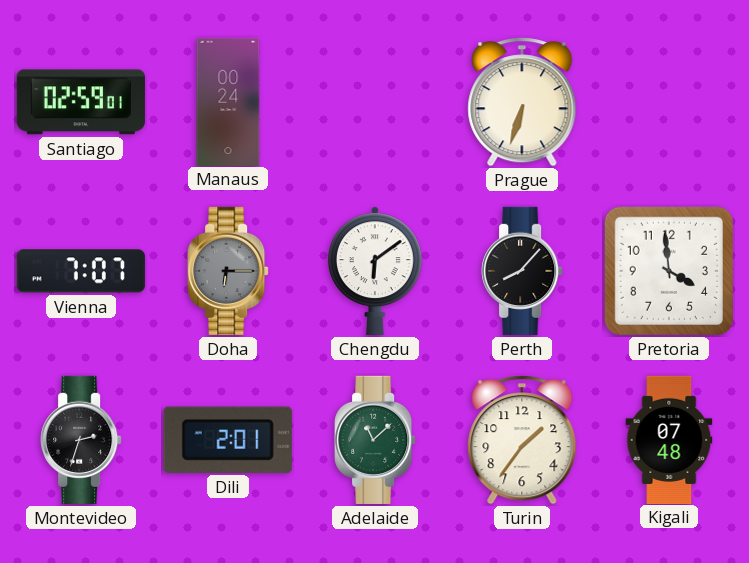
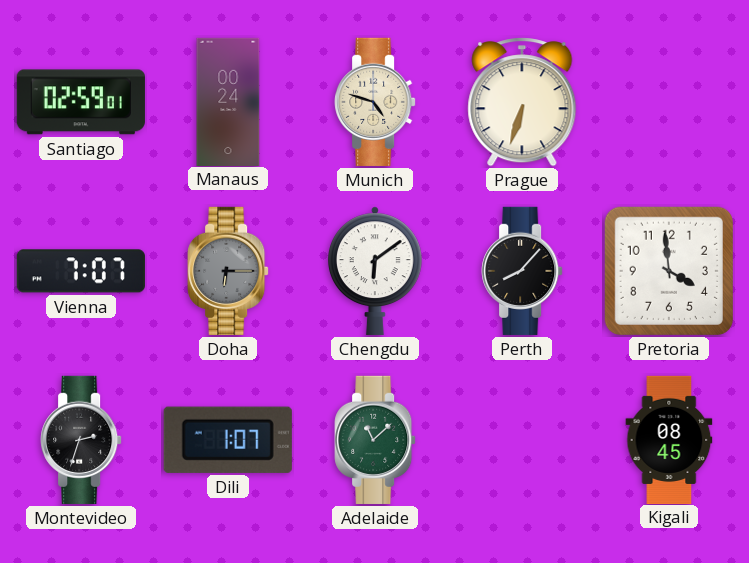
Munich: none -> 4:48 (375, 102)
Dili: 2:01 -> 1:07 (228, 440)
Turin: 1:36 -> none (522, 440)
Kigali: 07:48 -> 08:45 (669, 439)
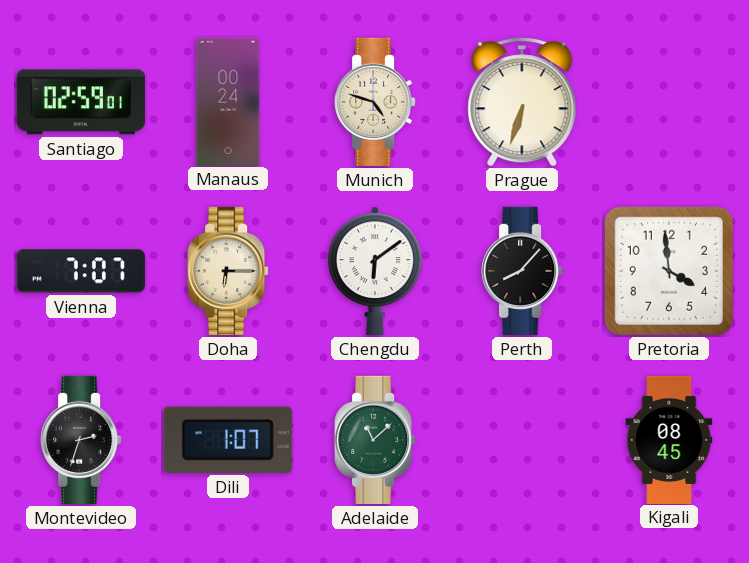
Doha dial: grey -> cream (228, 271)
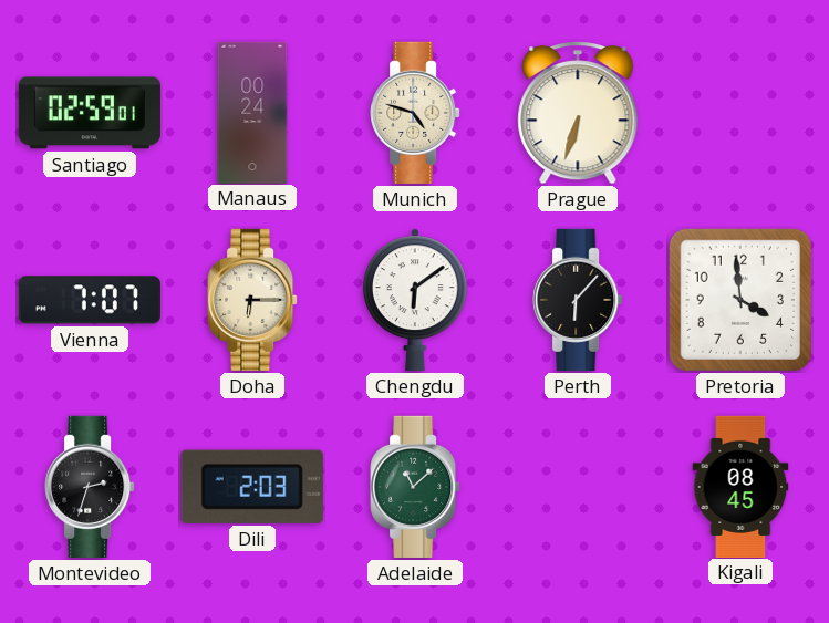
Perth: 8:07 -> 6:07 (578, 300)
Dili: 1:07 -> 2:03 (252, 487)
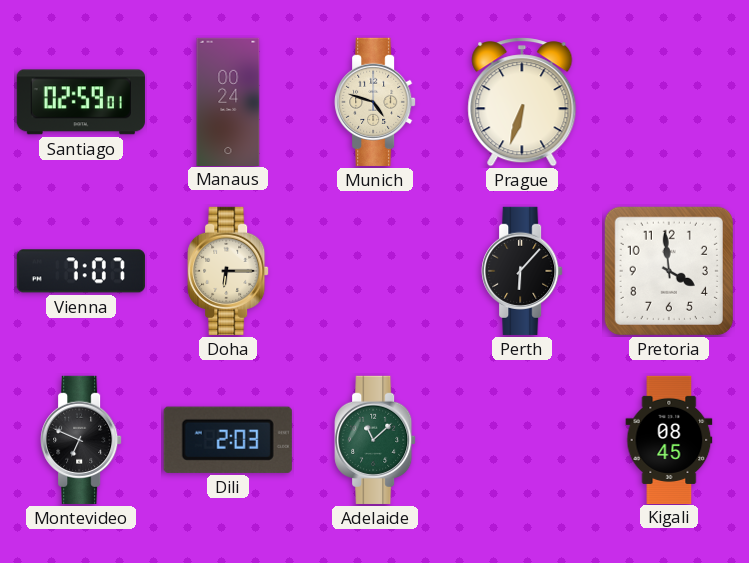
Chengdu: 6:09 -> none (415, 300)
Montevideo: 2:33 -> 6:49 (81, 440)
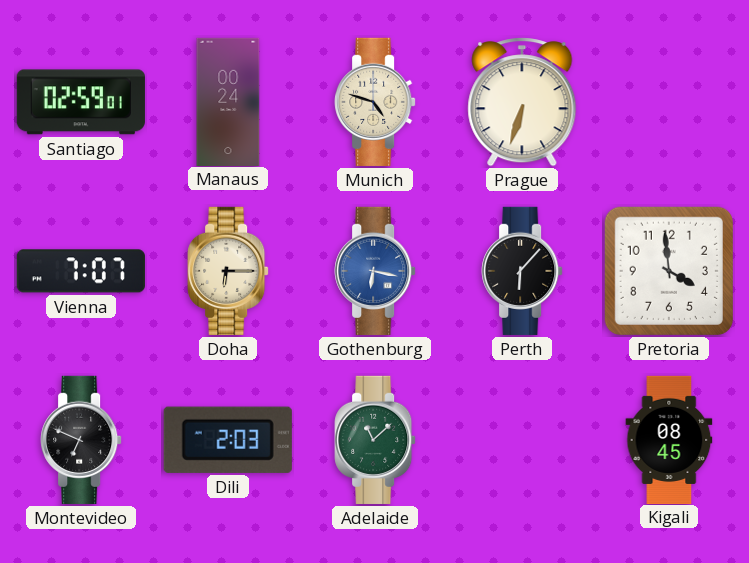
Gothenburg: none -> 6:17 (375, 271)
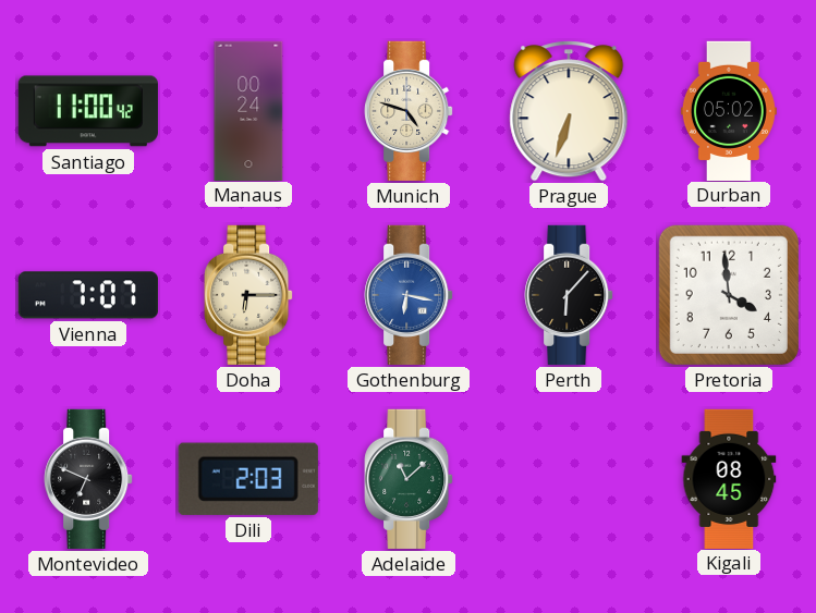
Santiago: 02:59 -> 11:00 (88, 111)
Durban: none -> 05:02 (729, 110)
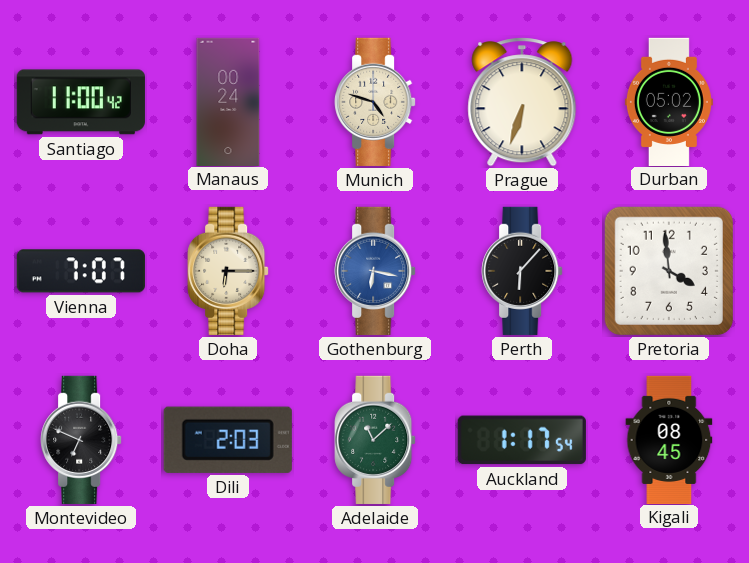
Auckland: none -> 1:17 (522, 440)
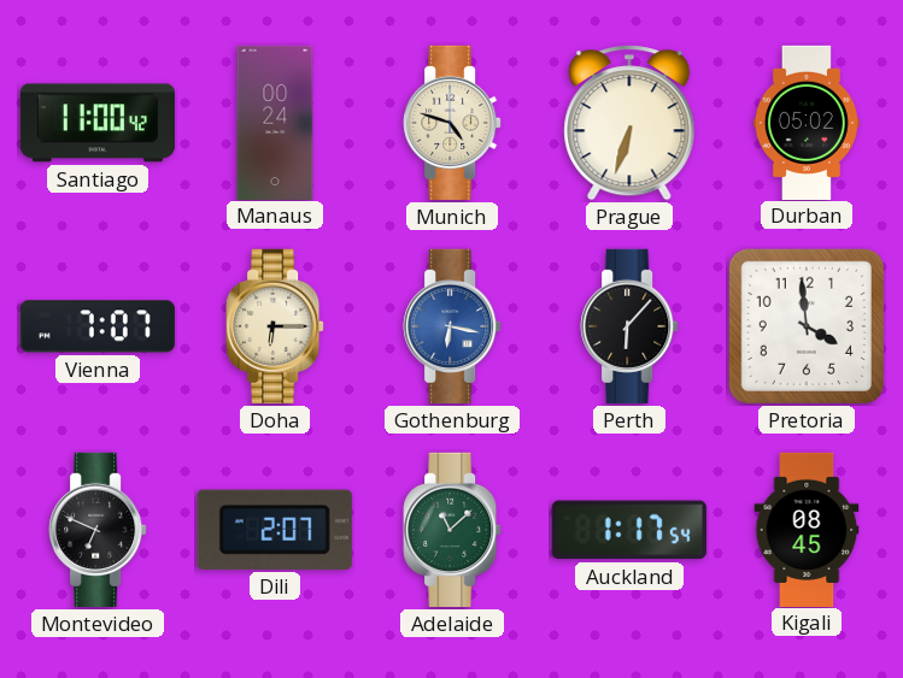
Dili: 2:03 -> 2:07 (275, 530)
